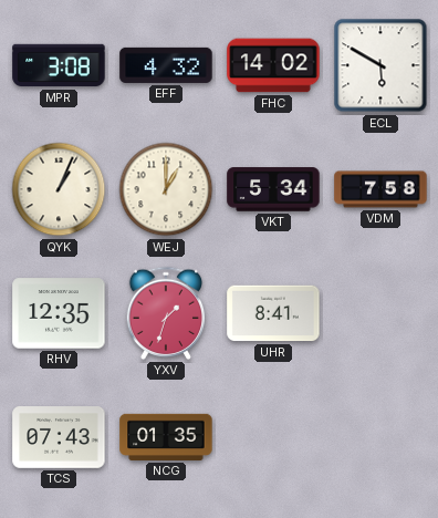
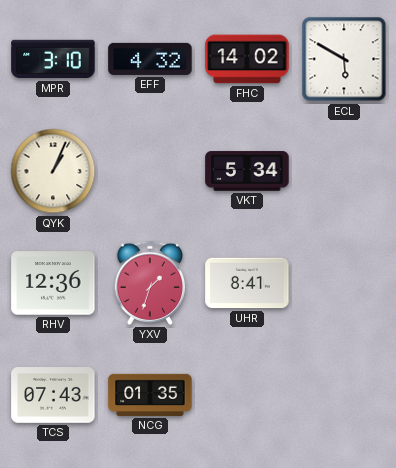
MPR: 3:08 -> 3:10 (53, 59)
WEJ: 1:00 -> none (166, 189)
VDM: 7:58 -> none (380, 189)
RHV: 12:35 -> 12:36 (53, 283)
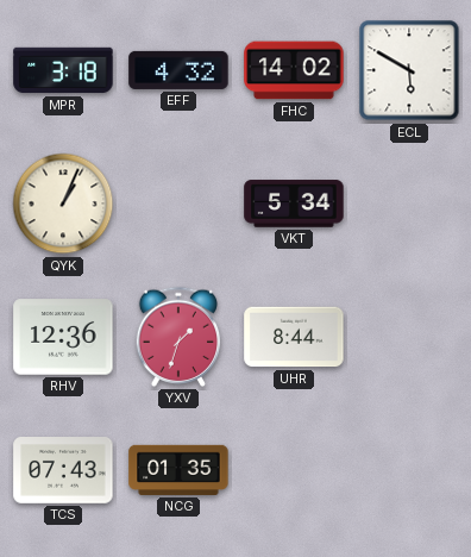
MPR: 3:10 -> 3:18 (63, 70)
UHR: 8:41 -> 8:44 (294, 337)
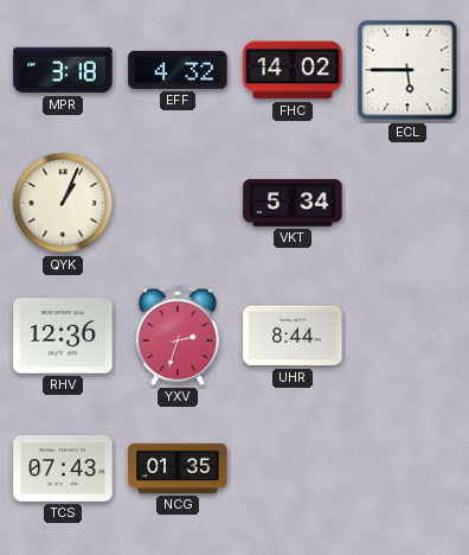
ECL: 5:50 -> 5:45 (407, 70)
YXV: 1:33 -> 2:33 (178, 336)
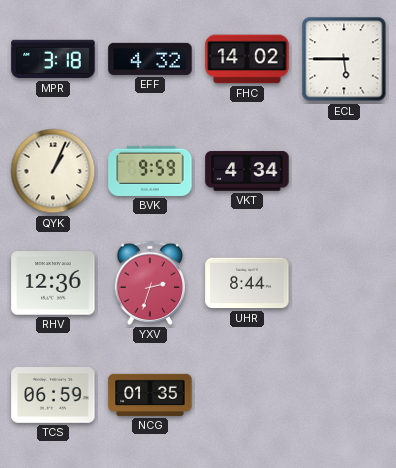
BVK: none -> 9:59 (150, 171)
VKT: 5:34 -> 4:34 (247, 171)
TCS: 07:43 -> 06:59 (53, 396)
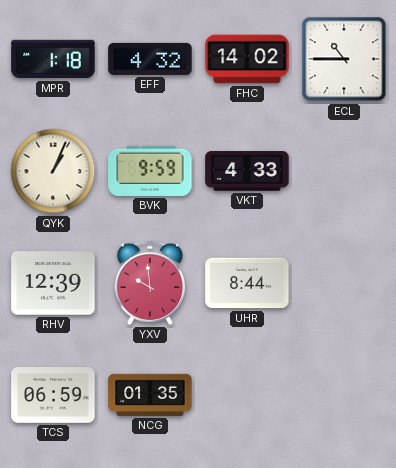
MPR: 3:18 -> 1:18 (53, 59)
ECL: 5:45 -> 10:45 (344, 59)
VKT: 4:34 -> 4:33 (247, 171)
RHV: 12:36 -> 12:39 (53, 283)
YXV: 2:33 -> 9:59 (150, 283)
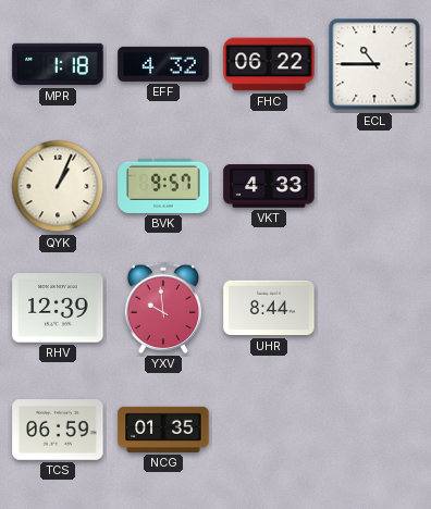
FHC: 14:02 -> 06:22 (269, 64)
BVK: 9:59 -> 9:57 (163, 186)
